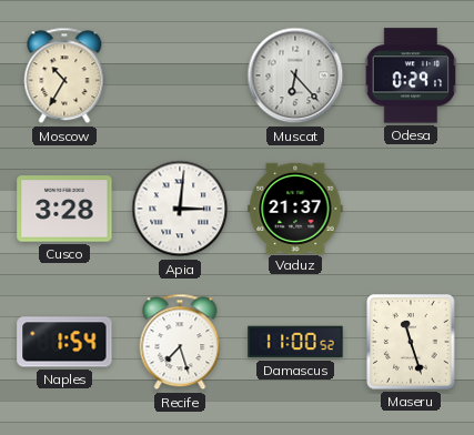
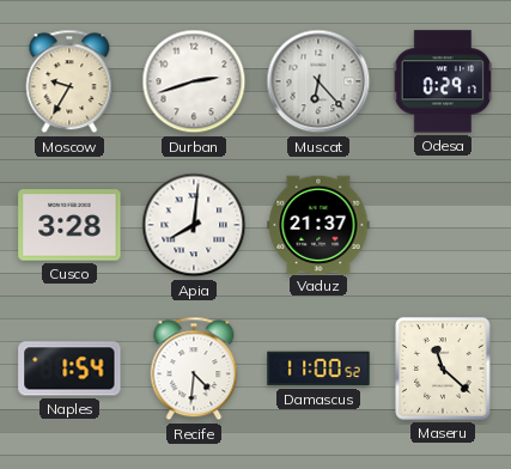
Moscow: 10:35 -> 9:35 (69, 81)
Durban: none -> 2:42 (194, 81)
Apia: 3:01 -> 8:01 (194, 225)
Recife: 7:27 -> 4:31 (194, 368)
Maseru: 11:27 -> 11:22 (444, 368)
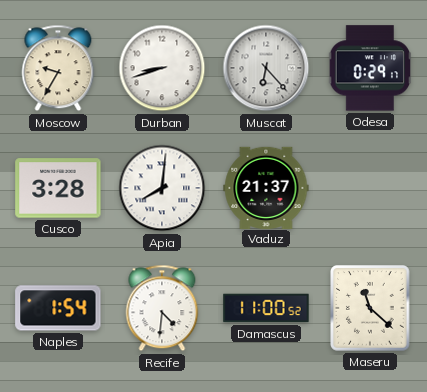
Durban: 2:42 -> 8:42 (162, 68)
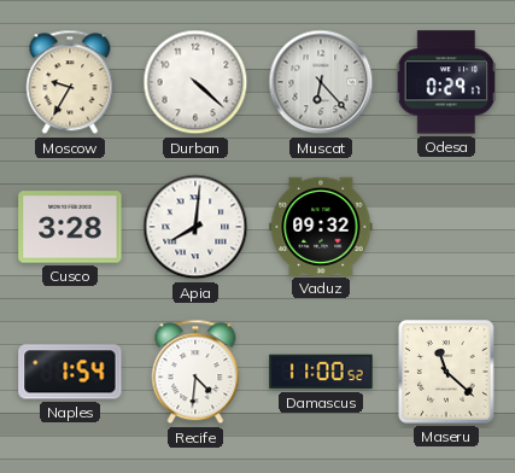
Durban: 8:42 -> 4:22 (195, 82)
Vaduz: 21:37 -> 09:32 (321, 226)
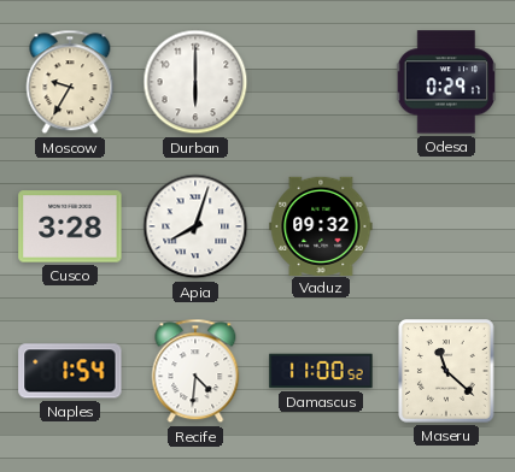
Durban: 4:22 -> 6:00 (195, 82)
Muscat: 6:23 -> none (321, 82)
Apia: 8:01 -> 8:03 (195, 226)
